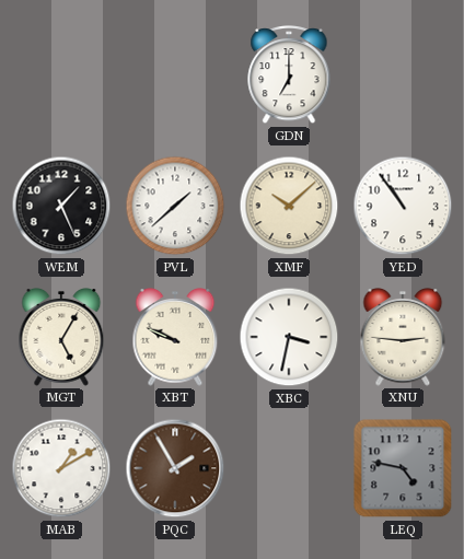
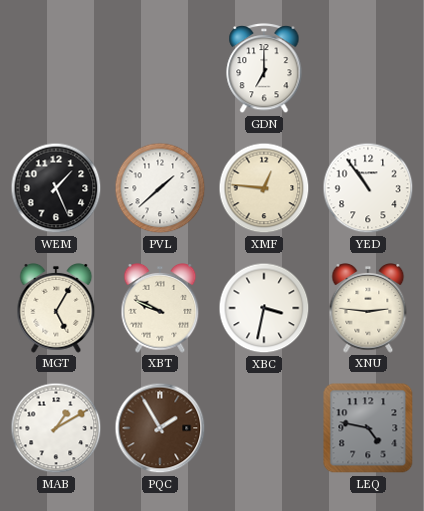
XMF: 10:08 -> 12:46 (264, 188)
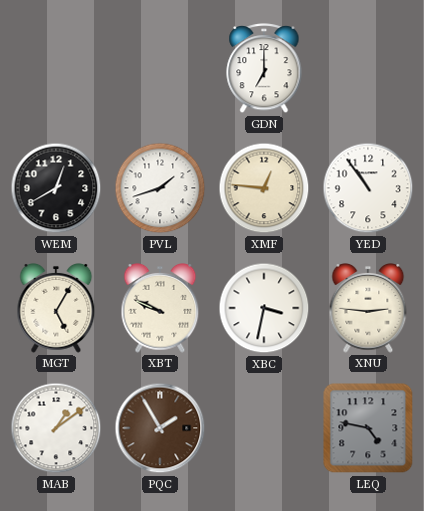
WEM: 1:26 -> 12:40 (56, 188)
PVL: 1:38 -> 1:42 (160, 188)
MAB: 1:10 -> 1:09 (56, 428)
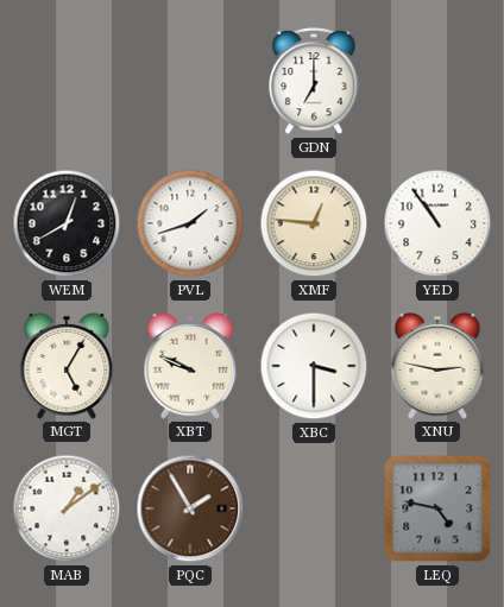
XBC: 3:32 -> 3:30 (314, 366)
XNU: 2:46 -> 2:47 (437, 367)
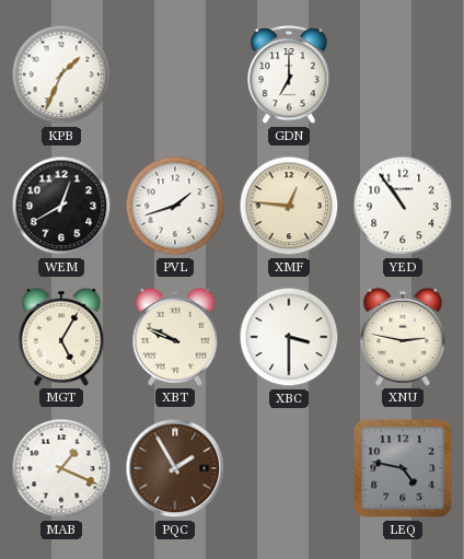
KPB: none -> 1:34 (61, 74)
MAB: 1:09 -> 1:19 (61, 468)
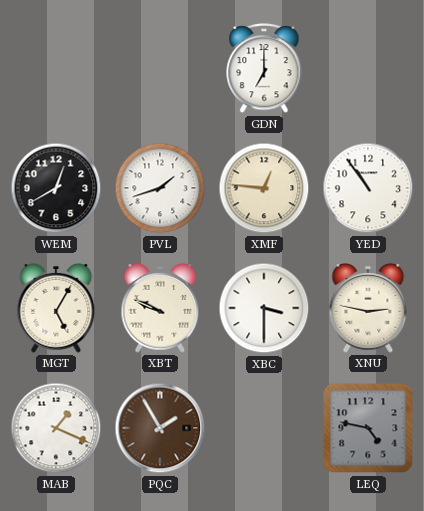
KPB: 1:34 -> none (61, 74)
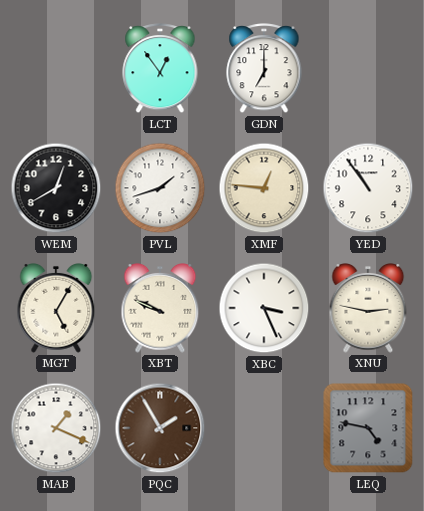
LCT: none -> 12:54 (160, 69)
XBC: 3:30 -> 3:26 (264, 308)
